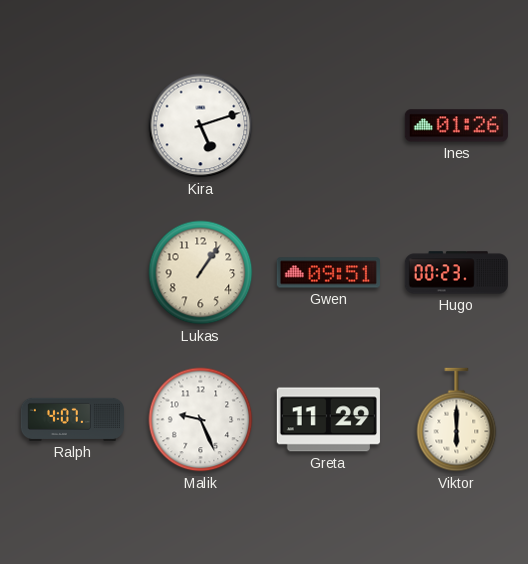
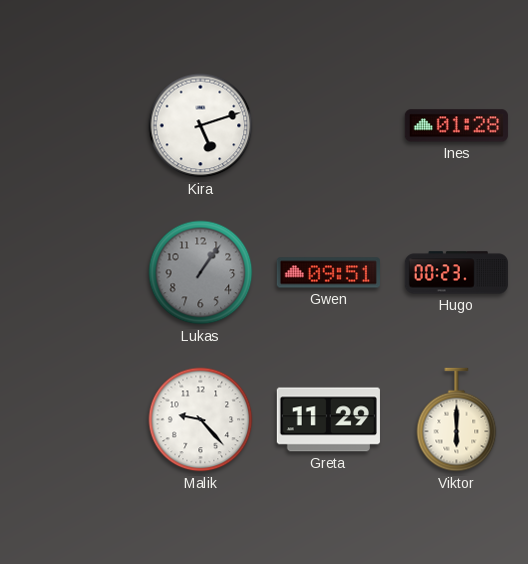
Ines: 01:26 -> 01:28 (456, 126)
Lukas dial: cream -> grey (201, 273)
Ralph: 4:07 -> none (72, 419)
Malik: 9:26 -> 9:23 (201, 420)
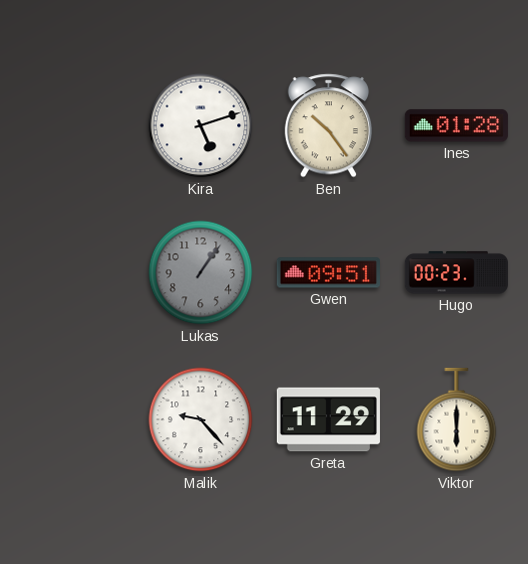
Ben: none -> 10:24 (328, 126)
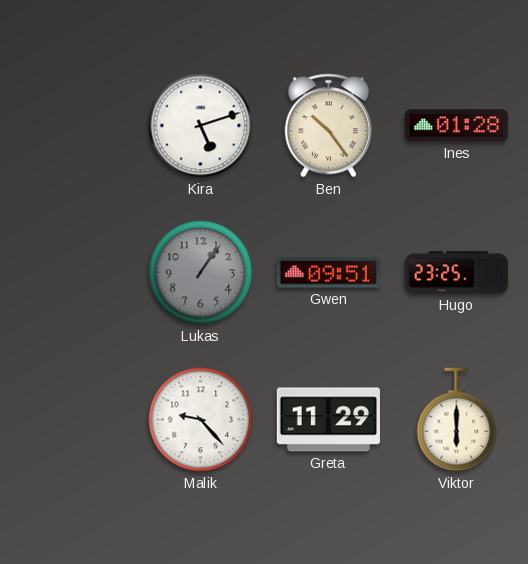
Hugo: 00:23 -> 23:25 (456, 273)
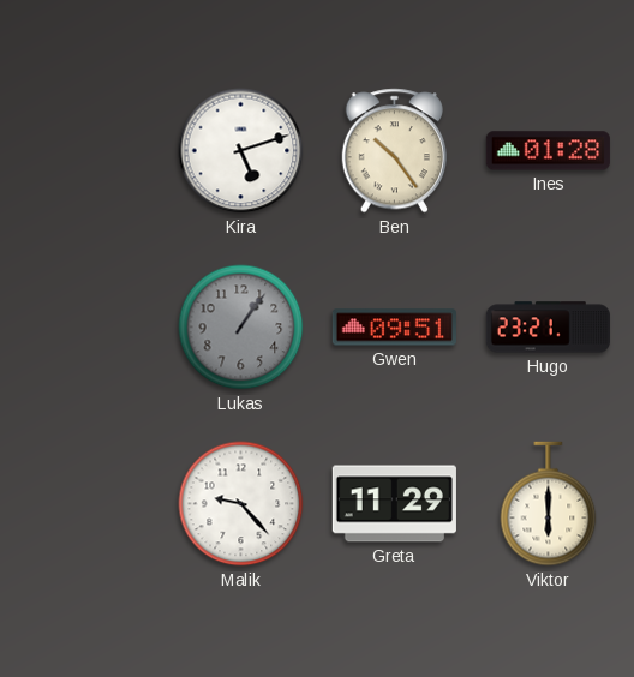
Hugo: 23:25 -> 23:21 (548, 328)
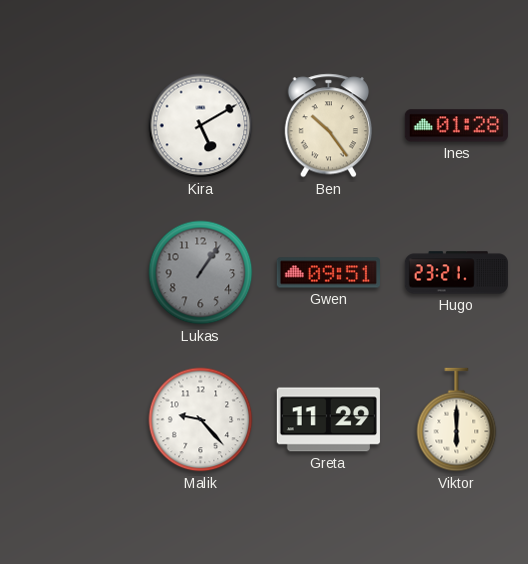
Kira: 5:12 -> 5:10 (201, 126)
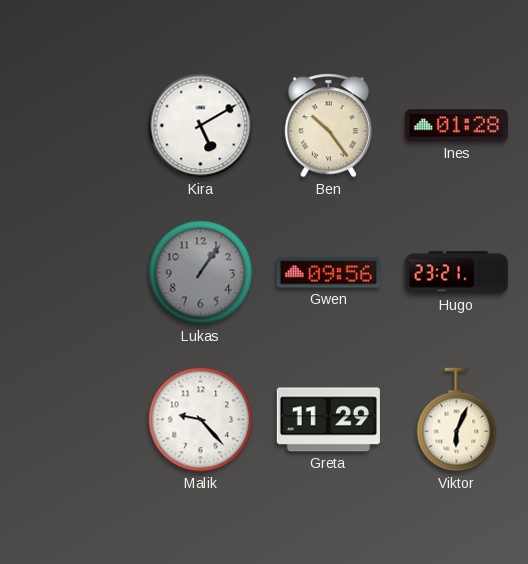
Gwen: 09:51 -> 09:56 (328, 273)
Viktor: 6:00 -> 6:04 (457, 420)
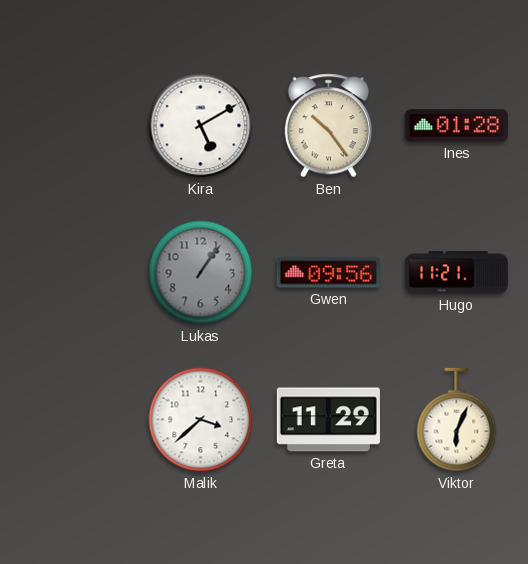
Hugo: 23:21 -> 11:21 (456, 273)
Malik: 9:23 -> 3:38 (201, 420)
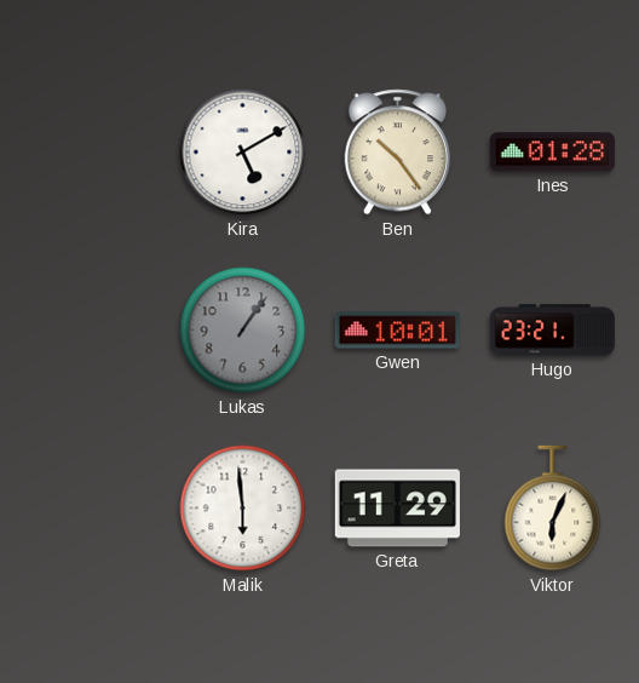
Gwen: 09:56 -> 10:01 (397, 331)
Hugo: 11:21 -> 23:21 (552, 331)
Malik: 3:38 -> 5:59 (243, 509)
